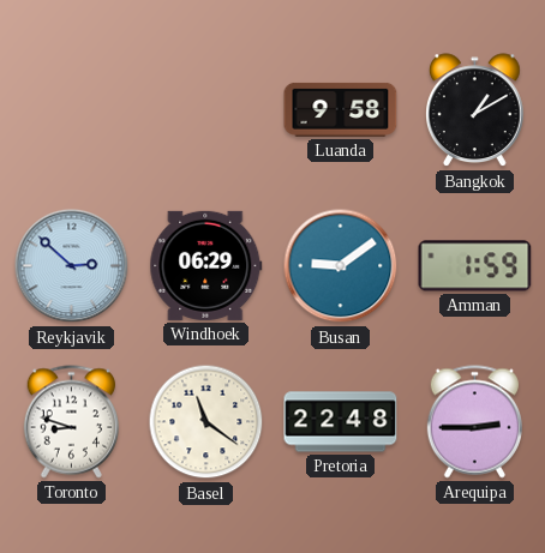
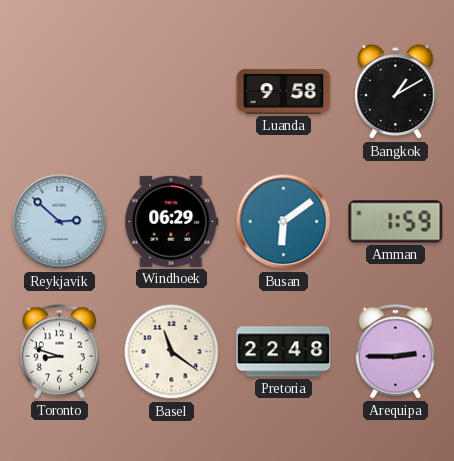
Busan: 9:09 -> 6:09 (284, 222)
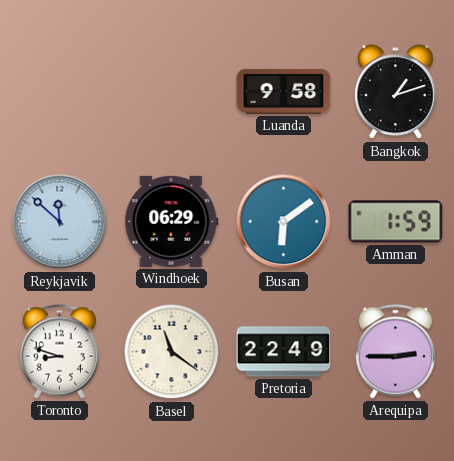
Bangkok: 1:10 -> 1:12 (396, 92)
Reykjavik: 2:52 -> 11:52 (60, 222)
Pretoria: 22:48 -> 22:49 (284, 352)
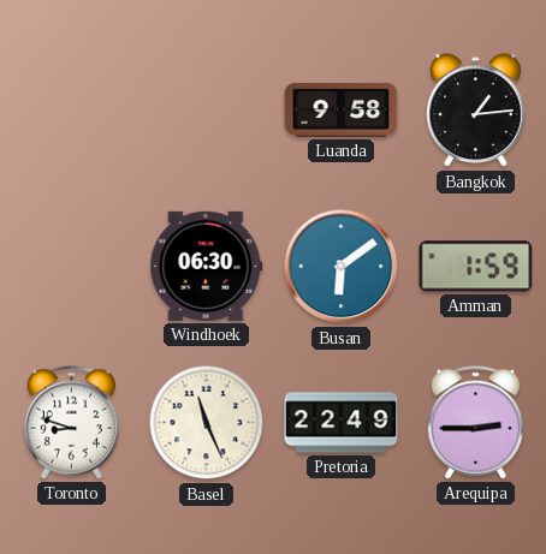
Bangkok: 1:12 -> 1:14 (476, 111)
Reykjavik: 11:52 -> none (60, 222)
Windhoek: 06:29 -> 06:30 (207, 266)
Basel: 11:21 -> 11:26 (207, 423)
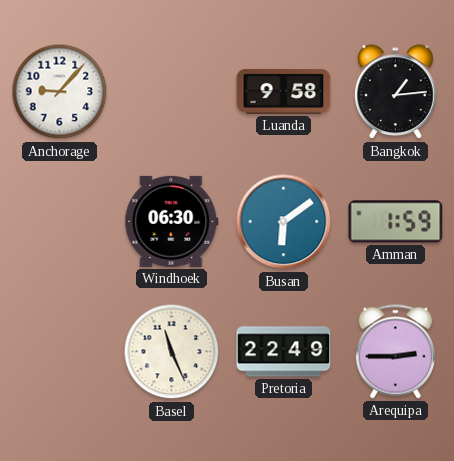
Anchorage: none -> 9:07 (60, 92)
Toronto: 8:48 -> none (71, 423)
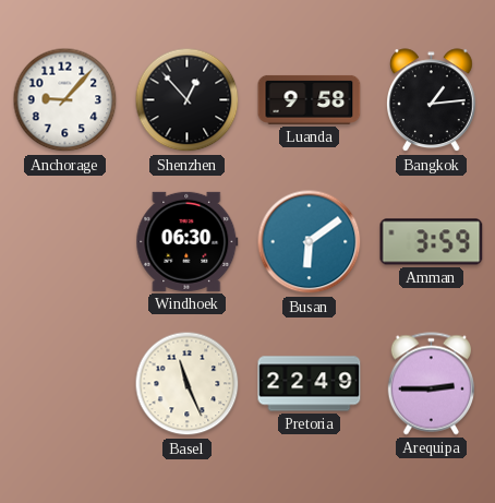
Shenzhen: none -> 12:53 (188, 100)
Amman: 1:59 -> 3:59 (432, 242)
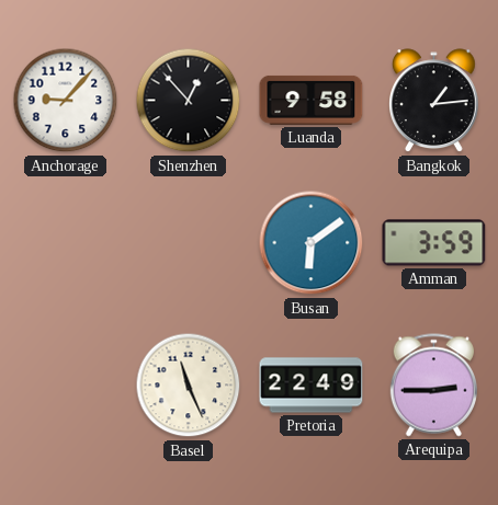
Windhoek: 06:30 -> none (188, 241)
